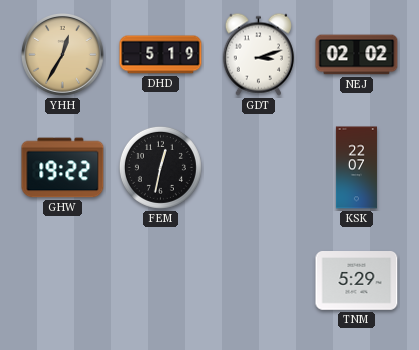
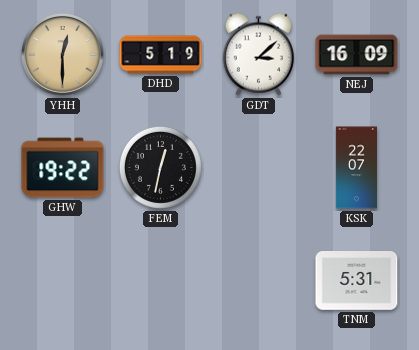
YHH: 12:35 -> 12:30 (63, 55)
GDT: 3:12 -> 3:08 (258, 54)
NEJ: 02:02 -> 16:09 (357, 55)
TNM: 5:29 -> 5:31 (357, 281)
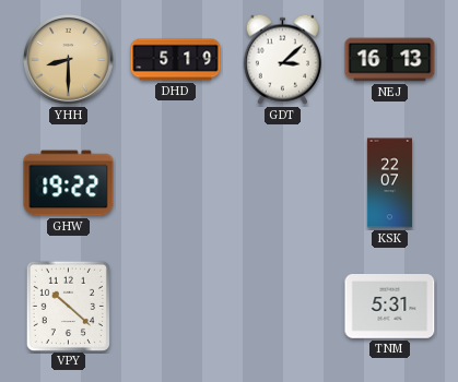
YHH: 12:30 -> 8:30 (69, 60)
NEJ: 16:09 -> 16:13 (390, 60)
FEM: 12:32 -> none (160, 167)
VPY: none -> 10:22 (68, 306)
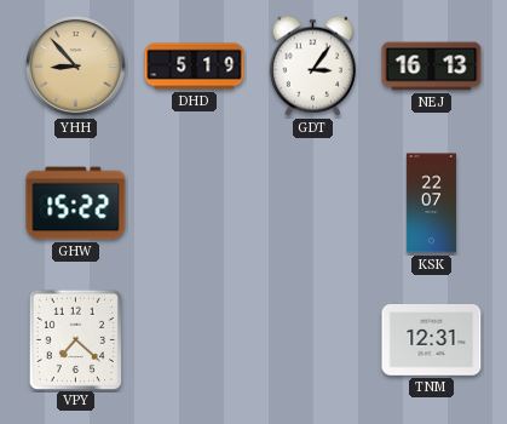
YHH: 8:30 -> 8:53 (76, 67)
GDT: 3:08 -> 3:06 (312, 65)
GHW: 19:22 -> 15:22 (76, 204)
VPY: 10:22 -> 7:22 (75, 339)
TNM: 5:31 -> 12:31 (432, 340)
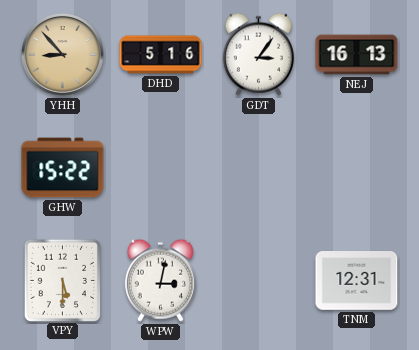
DHD: 5:19 -> 5:16 (161, 55)
KSK: 22:07 -> none (431, 204)
VPY: 7:22 -> 5:30 (62, 280)
WPW: none -> 3:02 (160, 280)
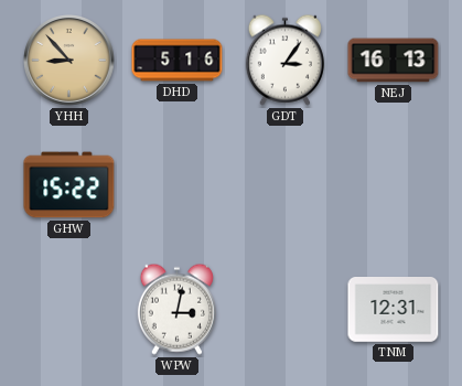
VPY: 5:30 -> none (62, 280)
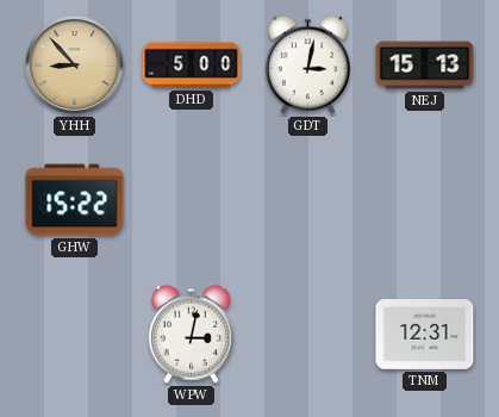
DHD: 5:16 -> 5:00 (192, 66)
GDT: 3:06 -> 3:02 (307, 64)
NEJ: 16:13 -> 15:13 (425, 66)
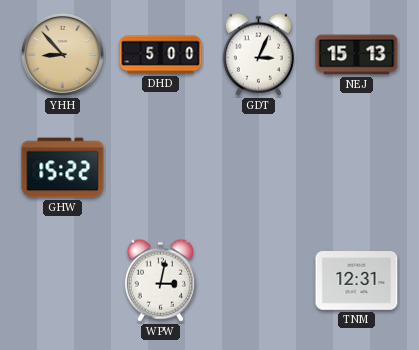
GDT: 3:02 -> 3:04 (258, 54)
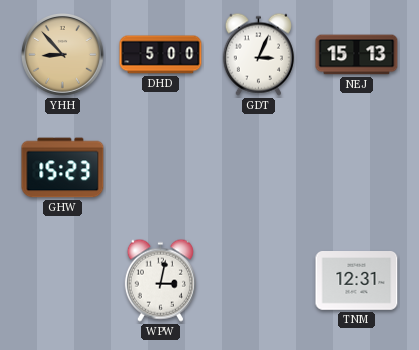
GHW: 15:22 -> 15:23 (63, 168)
